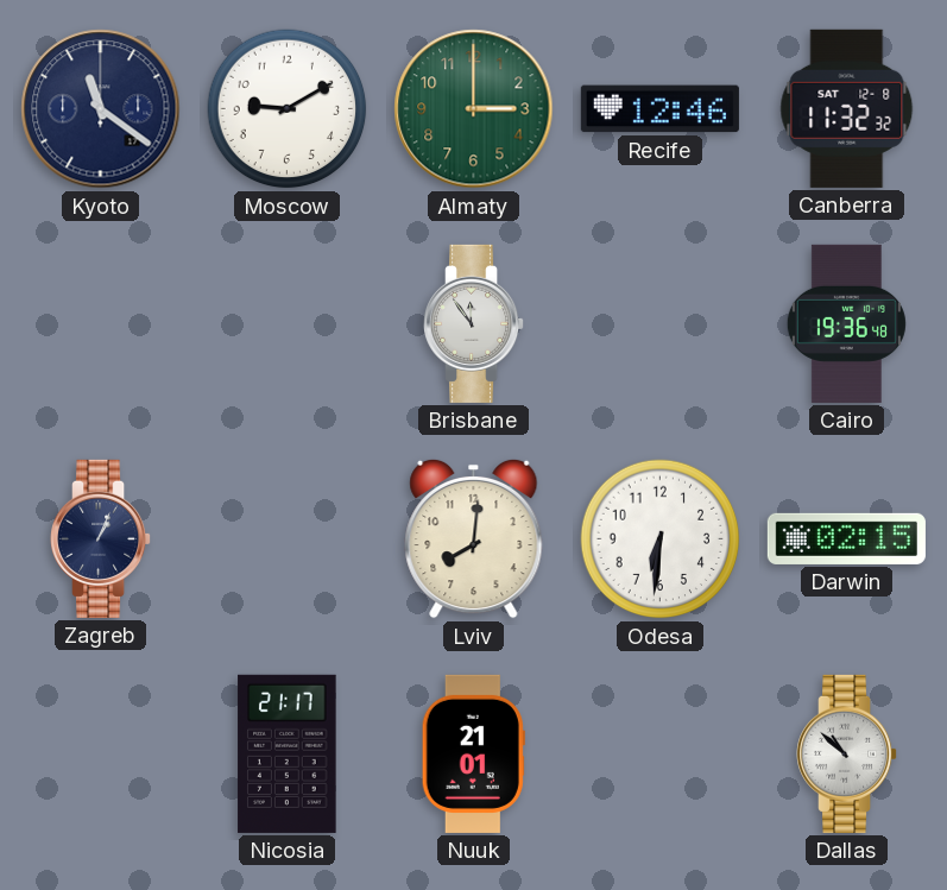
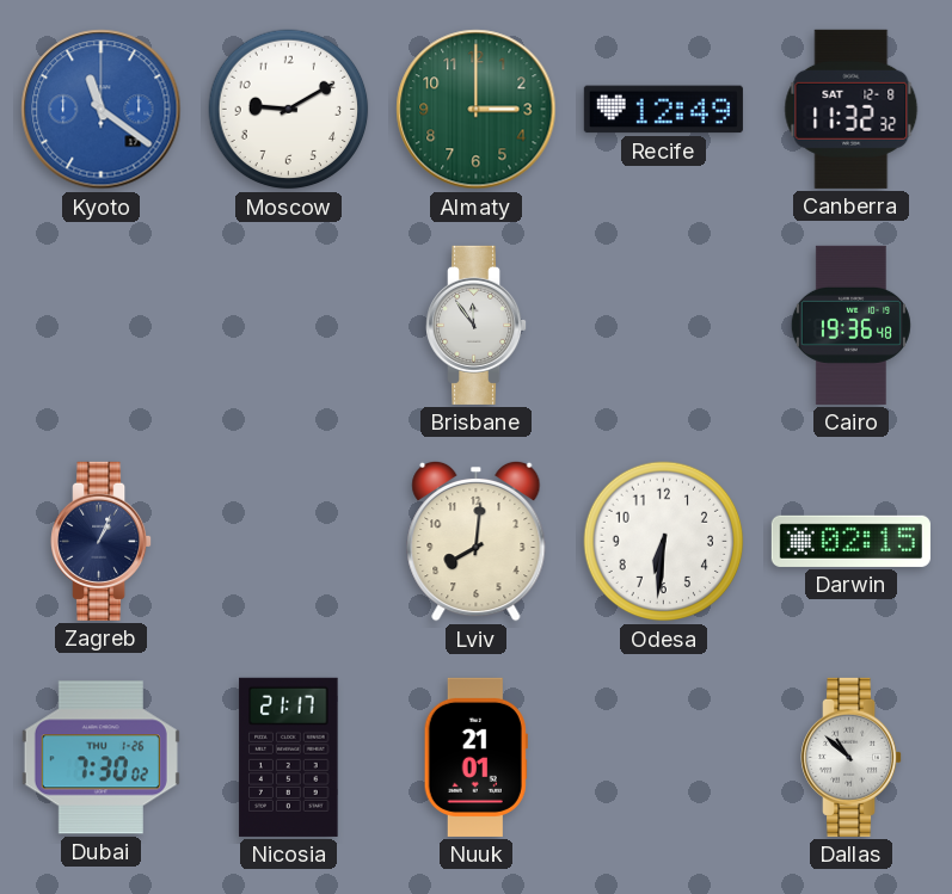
Kyoto dial: navy -> blue (102, 110)
Recife: 12:46 -> 12:49 (663, 110)
Dubai: none -> 7:30 (100, 758)
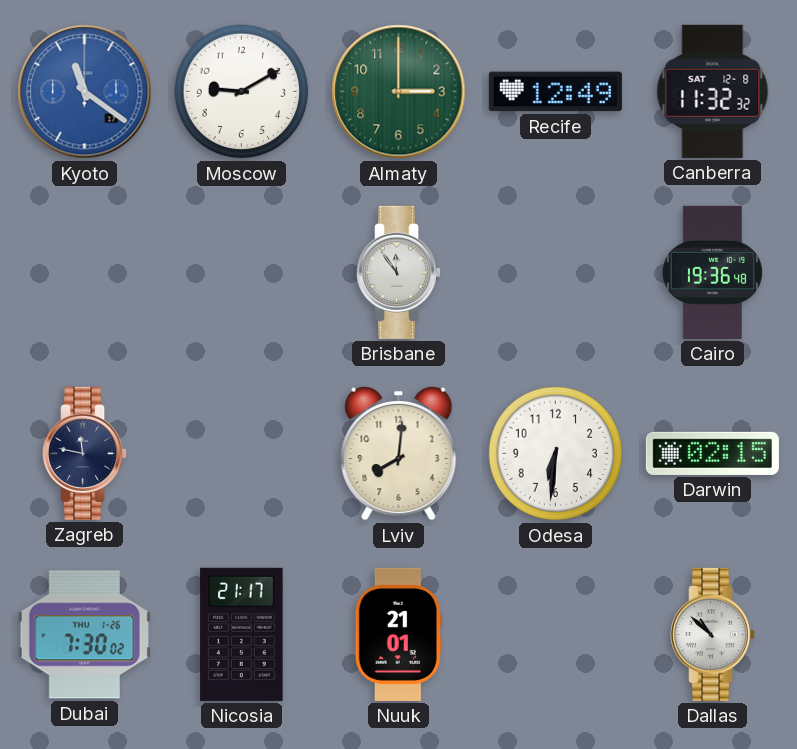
Zagreb: 1:04 -> 11:47 (86, 453)
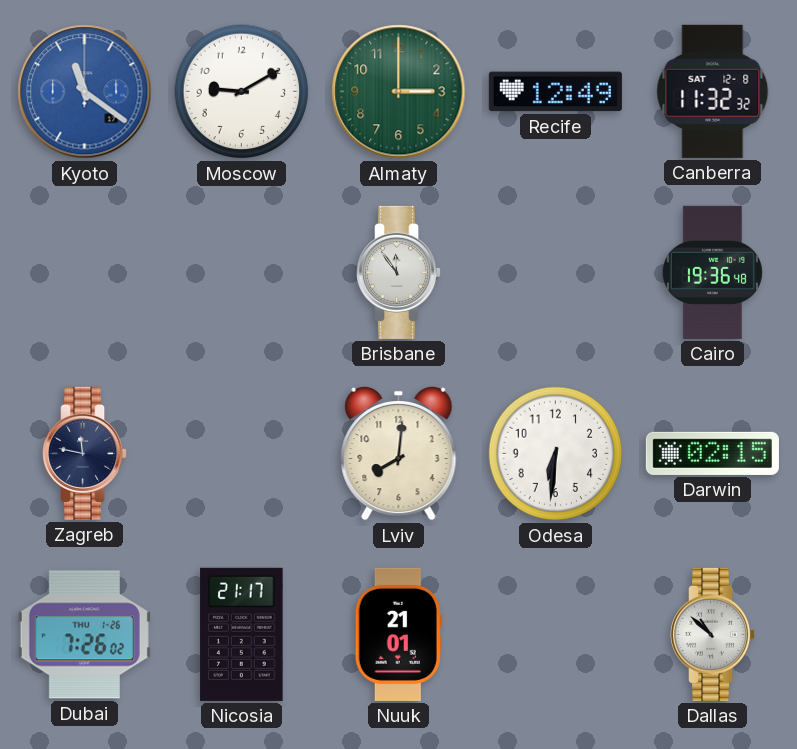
Dubai: 7:30 -> 7:26 (84, 635)
